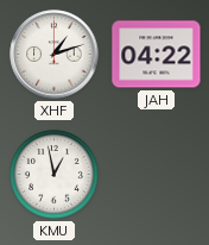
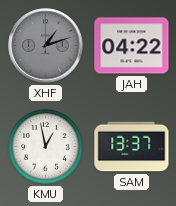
XHF dial: white -> grey (46, 46)
SAM: none -> 13:37 (132, 147)
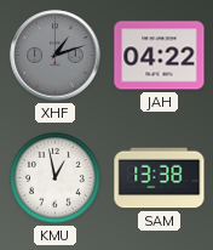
SAM: 13:37 -> 13:38 (160, 178)
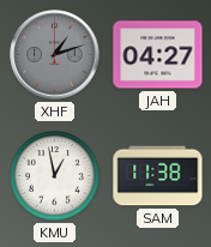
JAH: 04:22 -> 04:27 (158, 55)
SAM: 13:38 -> 11:38 (158, 176)
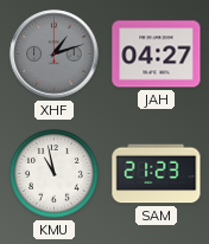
KMU: 12:58 -> 10:58 (55, 174)
SAM: 11:38 -> 21:23 (157, 174)
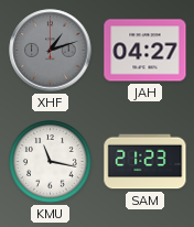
KMU: 10:58 -> 11:17 (51, 162)
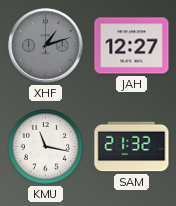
JAH: 04:27 -> 12:27 (132, 46)
SAM: 21:23 -> 21:32 (132, 147)
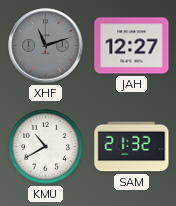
XHF: 1:12 -> 11:12 (46, 46)
KMU: 11:17 -> 10:40 (46, 147)
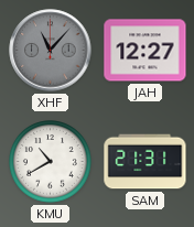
XHF: 11:12 -> 11:07 (51, 51)
SAM: 21:32 -> 21:31 (145, 162)
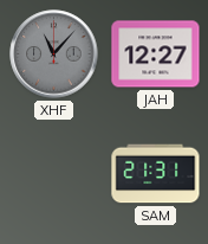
KMU: 10:40 -> none (51, 162)
